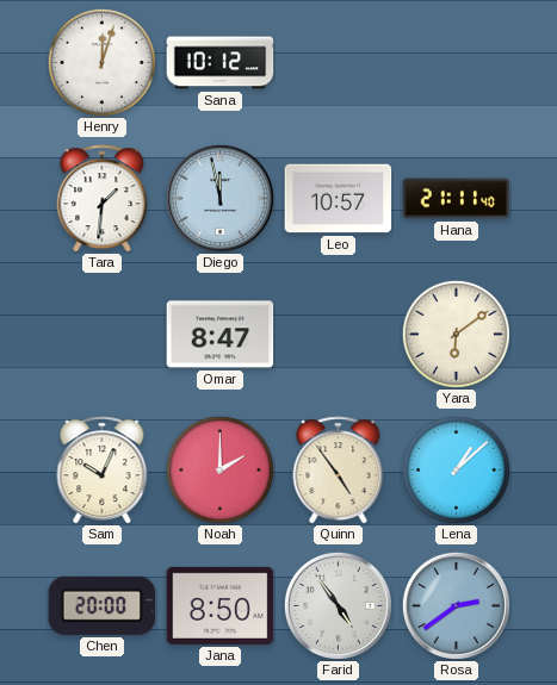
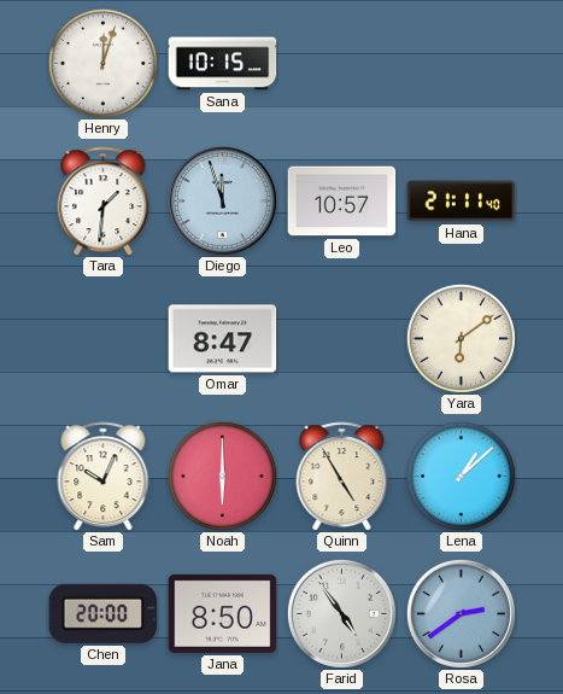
Sana: 10:12 -> 10:15 (223, 64)
Diego: 11:58 -> 11:57 (222, 200)
Noah: 2:00 -> 6:00 (222, 476)
Quinn: 4:54 -> 4:55 (342, 477)
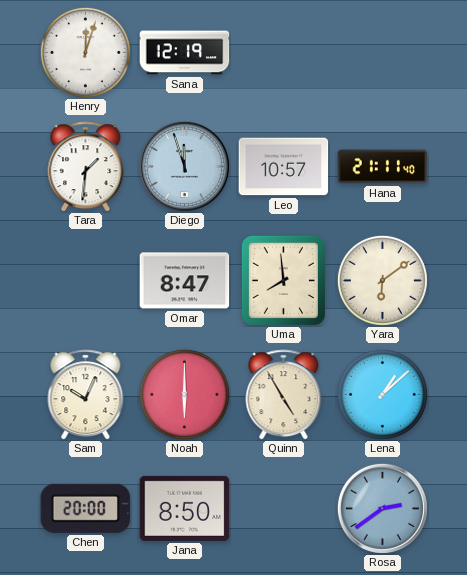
Sana: 10:15 -> 12:19 (185, 53)
Uma: none -> 7:59 (283, 280)
Farid: 4:54 -> none (341, 613)
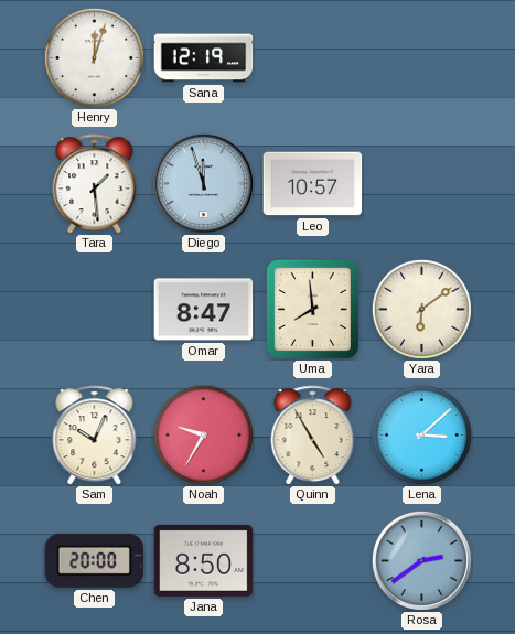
Tara: 1:31 -> 1:29 (95, 184)
Hana: 21:11 -> none (383, 167)
Noah: 6:00 -> 9:35 (203, 434)
Lena: 1:08 -> 3:08 (421, 434)
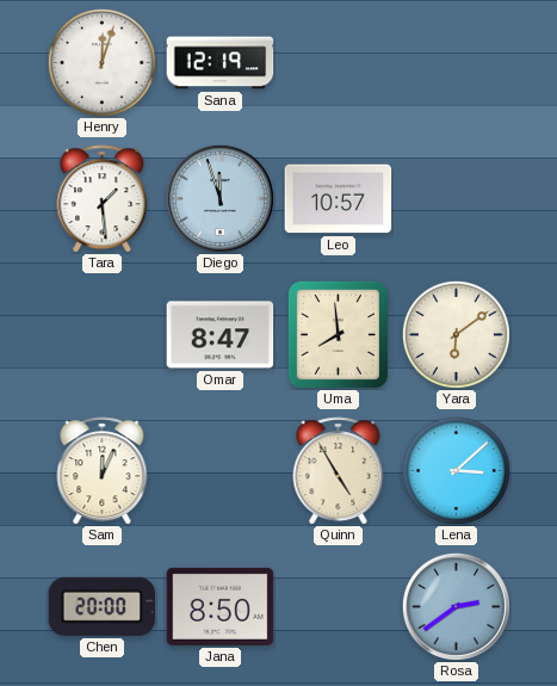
Sam: 10:04 -> 12:04 (103, 471)
Noah: 9:35 -> none (203, 434)
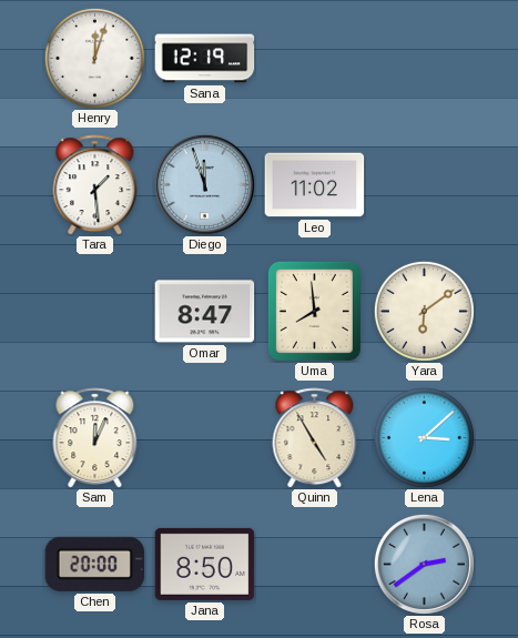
Leo: 10:57 -> 11:02 (315, 185)
